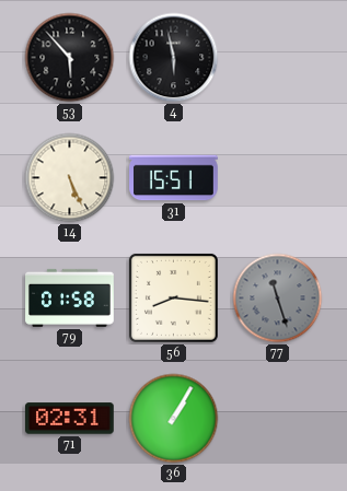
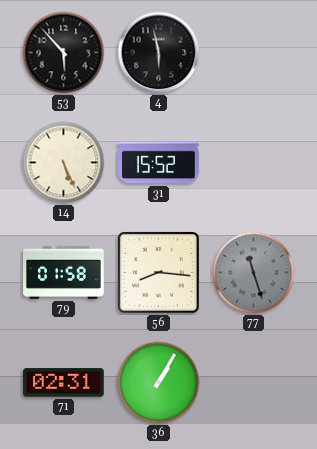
31: 15:51 -> 15:52 (159, 163)
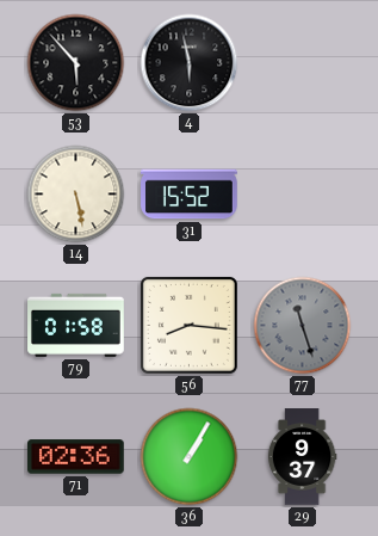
14: 5:26 -> 5:28 (76, 195)
71: 02:31 -> 02:36 (76, 457)
29: none -> 9:37 (302, 457)
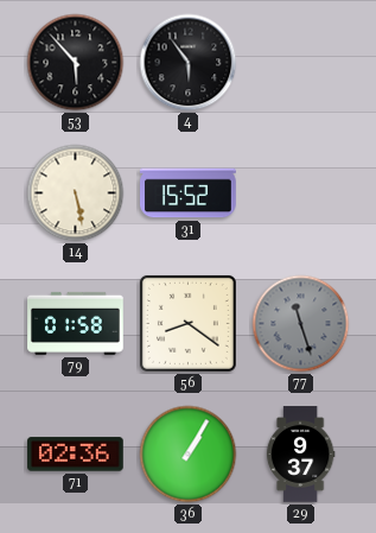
4: 5:58 -> 5:54 (189, 63)
56: 8:16 -> 8:21 (187, 323)
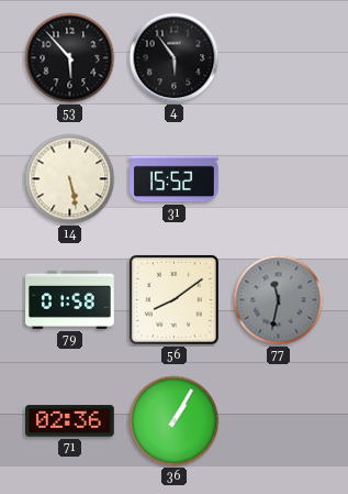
56: 8:21 -> 8:09 (173, 299)
77: 11:27 -> 11:32 (279, 300)
29: 9:37 -> none (300, 455)
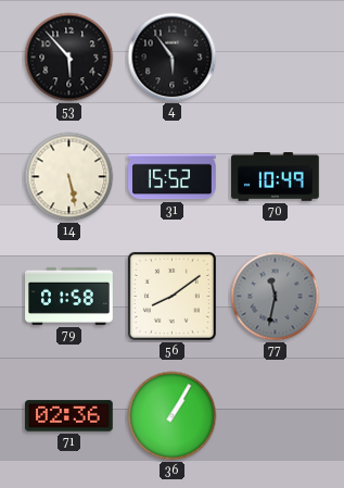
70: none -> 10:49 (276, 177)
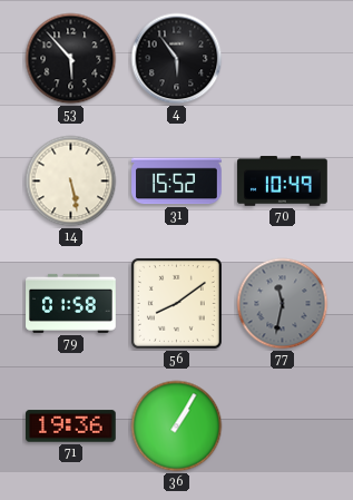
71: 02:36 -> 19:36 (71, 427)
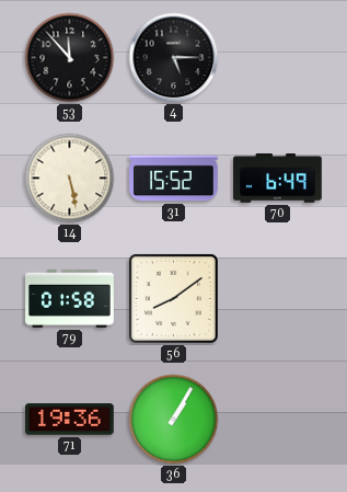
53: 5:53 -> 11:53 (70, 58)
4: 5:54 -> 5:15 (174, 58)
70: 10:49 -> 6:49 (278, 179)
77: 11:32 -> none (283, 304)
